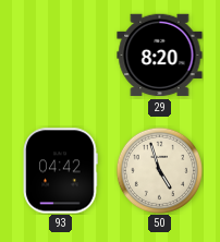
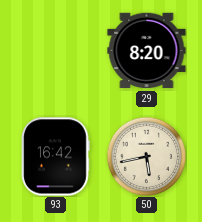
93: 04:42 -> 16:42 (55, 157)
50: 4:57 -> 5:43 (146, 156)
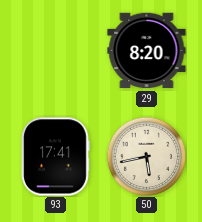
93: 16:42 -> 17:41 (55, 157)
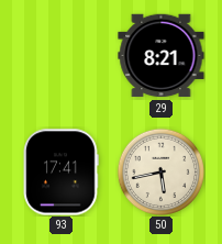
29: 8:20 -> 8:21 (162, 56)
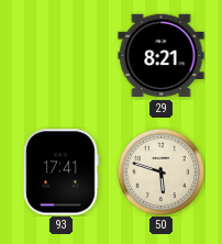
50: 5:43 -> 5:48 (160, 171)
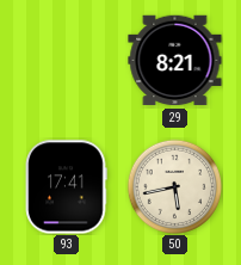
50: 5:48 -> 5:43 (174, 186)
